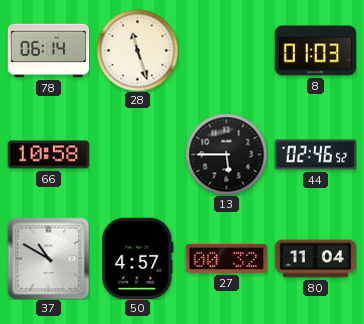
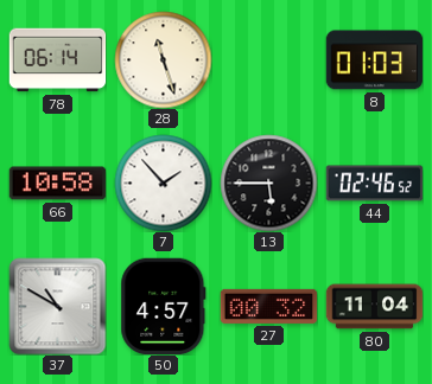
7: none -> 1:53 (163, 183)
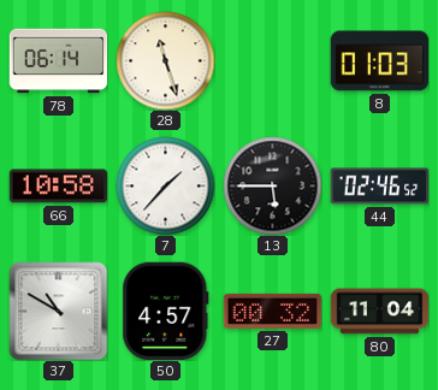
7: 1:53 -> 1:37 (165, 185)
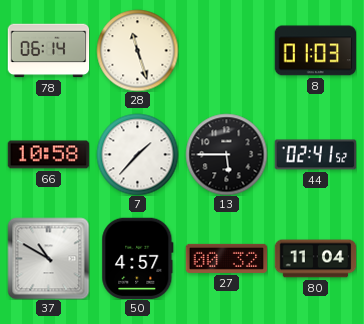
44: 02:46 -> 02:41 (315, 155)
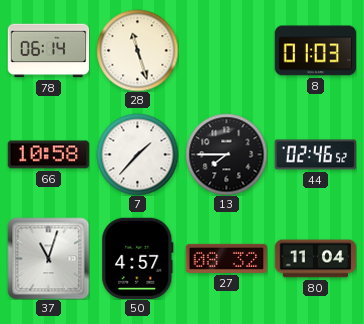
13: 5:45 -> 7:45 (226, 154)
44: 02:41 -> 02:46 (315, 155)
37: 10:50 -> 11:03 (48, 258)
27: 00:32 -> 08:32 (226, 258)
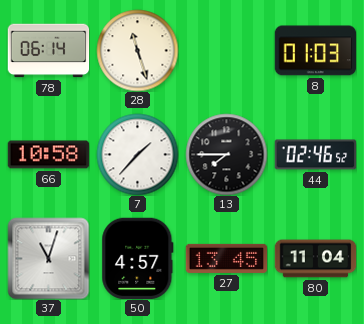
27: 08:32 -> 13:45 (226, 258)
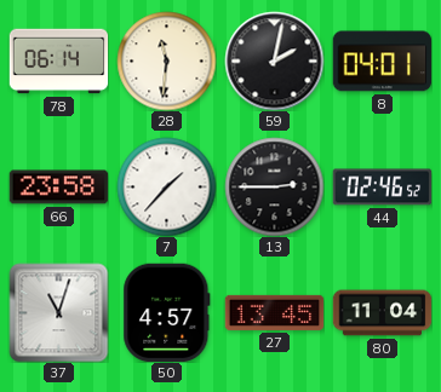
28: 11:27 -> 11:31 (166, 60)
59: none -> 2:02 (274, 60)
8: 01:03 -> 04:01 (382, 62)
66: 10:58 -> 23:58 (58, 188)
13: 7:45 -> 2:45 (274, 186)
